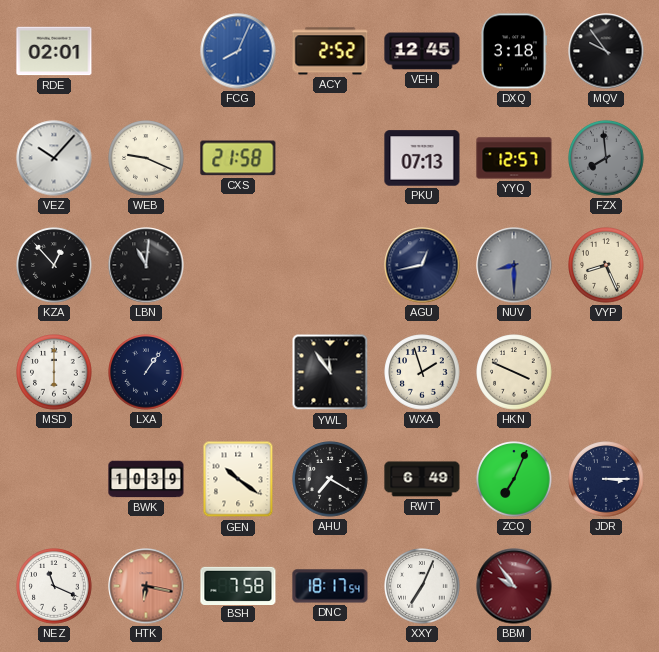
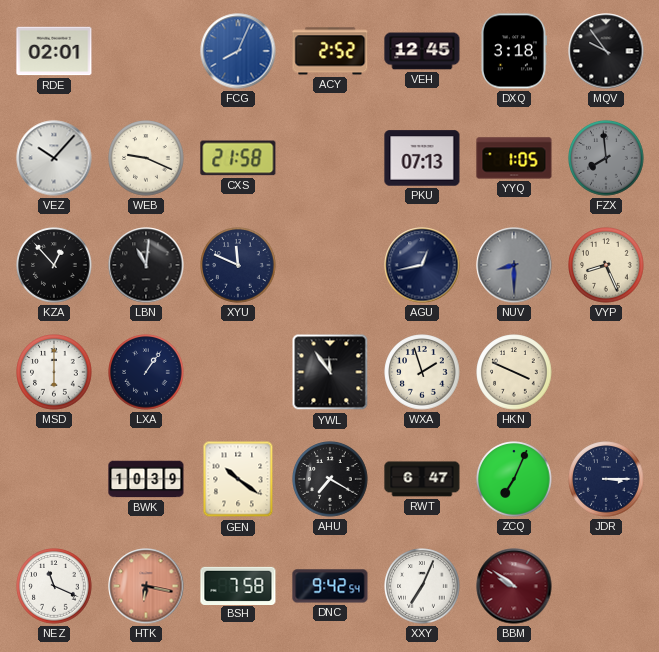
YYQ: 12:57 -> 1:05 (514, 158)
XYU: none -> 11:49 (238, 265)
RWT: 6:49 -> 6:47 (422, 479)
DNC: 18:17 -> 9:42 (330, 586)
BBM: 9:54 -> 9:51 (514, 586)
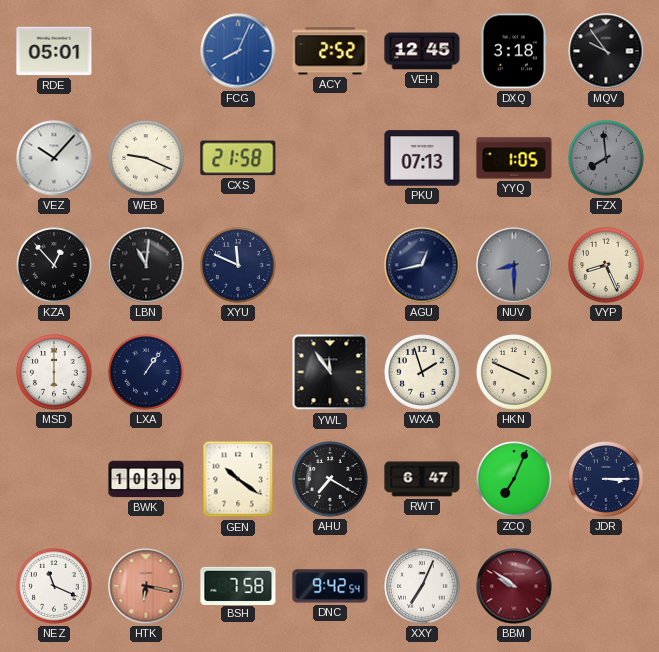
RDE: 02:01 -> 05:01 (54, 51)
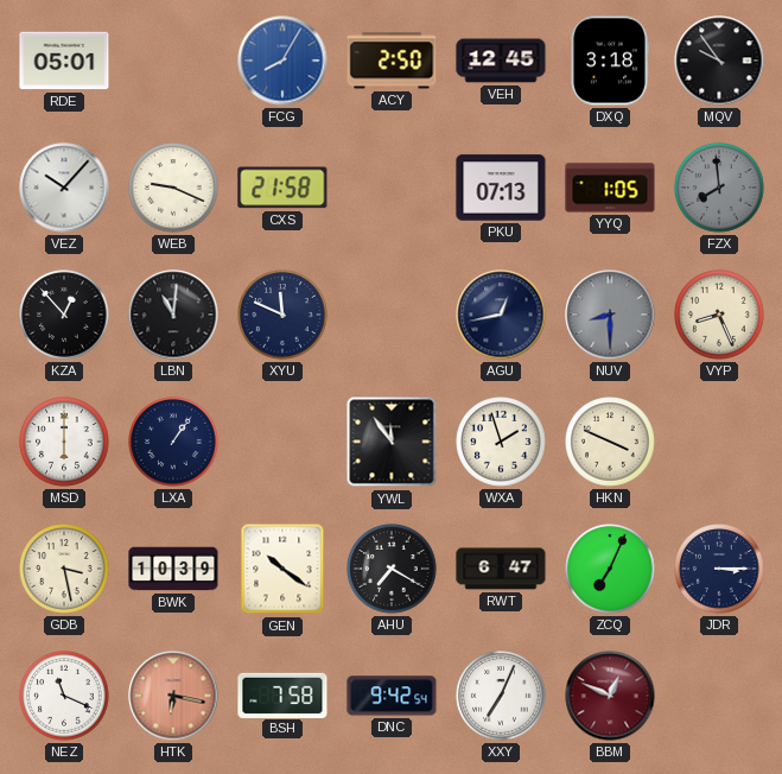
FCG: 8:04 -> 8:05 (282, 61)
ACY: 2:52 -> 2:50 (392, 61)
GDB: none -> 3:28 (64, 569)
BBM: 9:51 -> 12:49 (610, 696)
